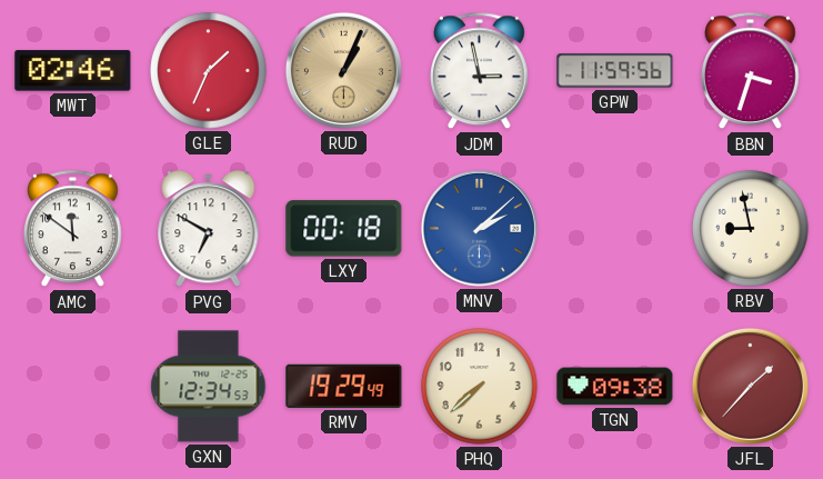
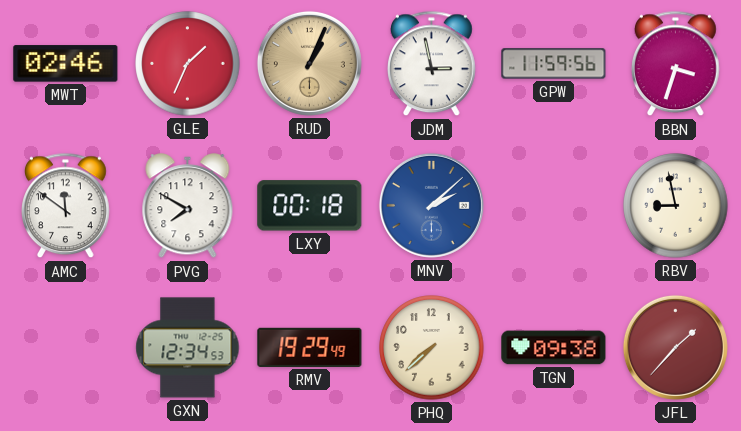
PVG: 6:50 -> 7:50 (188, 206)
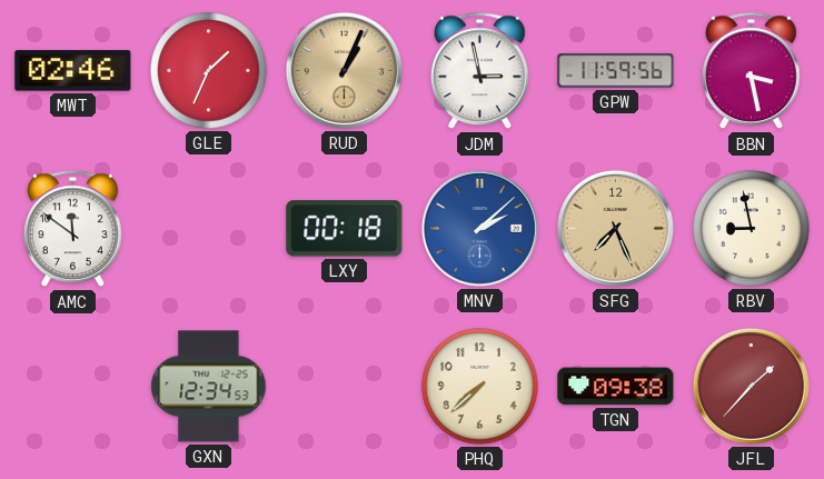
BBN: 3:33 -> 3:28 (752, 71)
PVG: 7:50 -> none (188, 206)
SFG: none -> 7:26 (615, 228)
RMV: 19:29 -> none (310, 347)
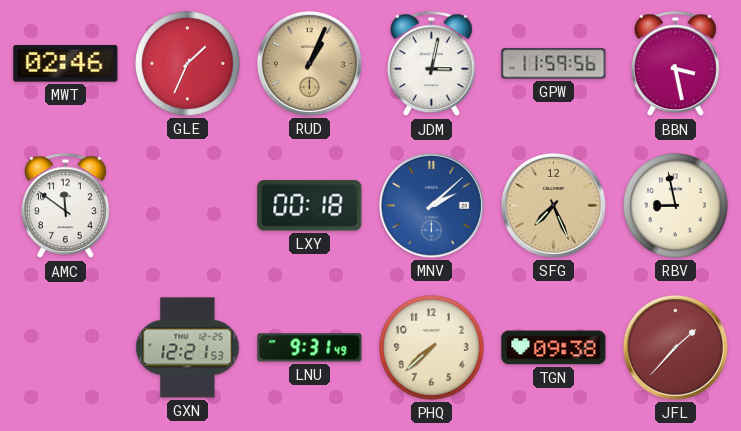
JDM: 2:58 -> 3:02 (432, 64)
GXN: 12:34 -> 12:21 (188, 348)
LNU: none -> 9:31 (310, 348)
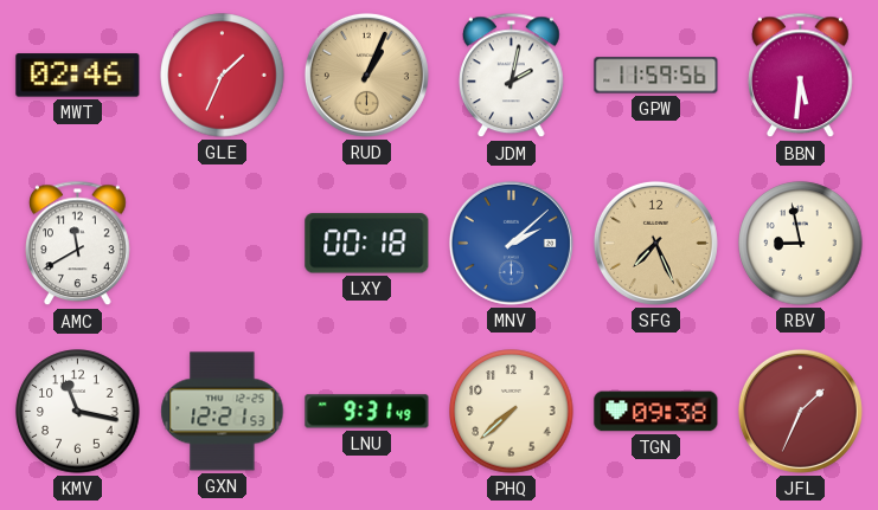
JDM: 3:02 -> 2:02 (512, 76)
BBN: 3:28 -> 5:31 (801, 76)
AMC: 11:51 -> 11:40 (78, 244)
KMV: none -> 11:17 (78, 412)
JFL: 1:37 -> 1:34 (800, 411)
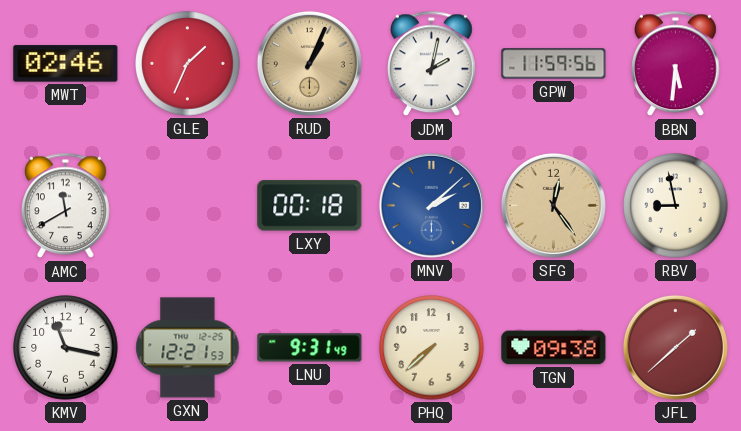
SFG: 7:26 -> 12:24 (553, 205)
JFL: 1:34 -> 1:38 (675, 347)
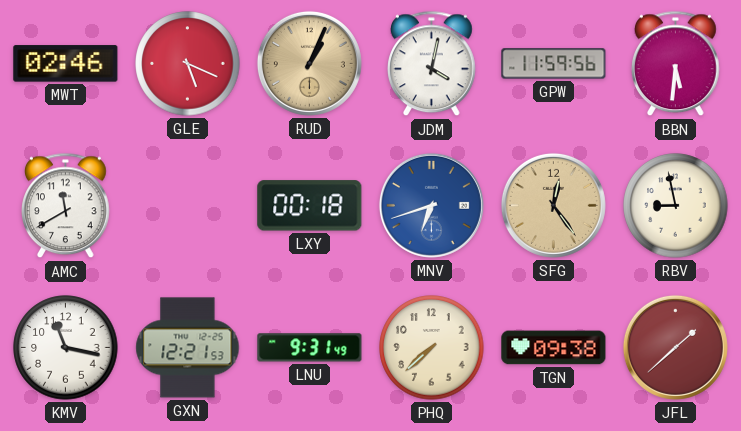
GLE: 1:34 -> 5:19 (188, 64)
JDM: 2:02 -> 4:02 (432, 64)
MNV: 2:08 -> 6:42 (431, 205)
